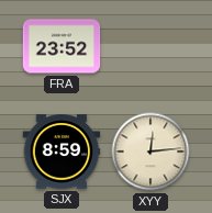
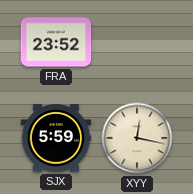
SJX: 8:59 -> 5:59 (56, 138)
XYY: 12:14 -> 12:17 (137, 138)
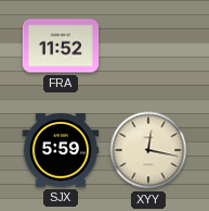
FRA: 23:52 -> 11:52 (61, 46)
